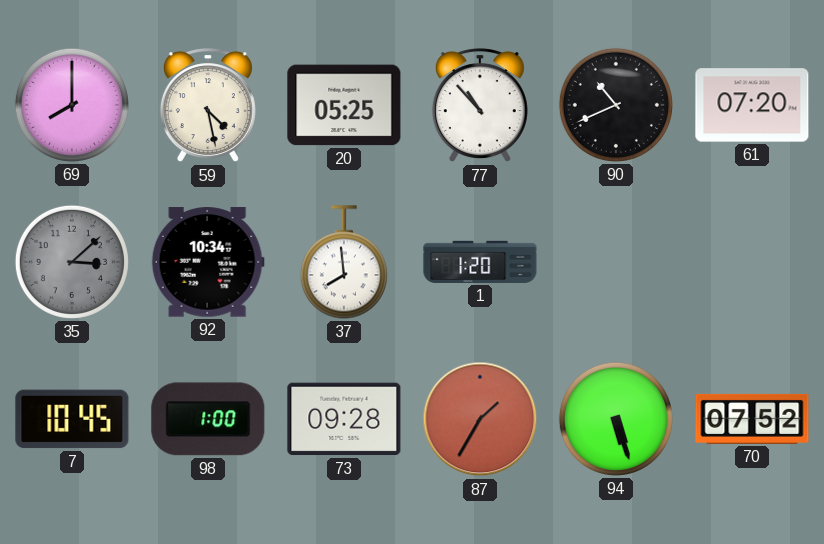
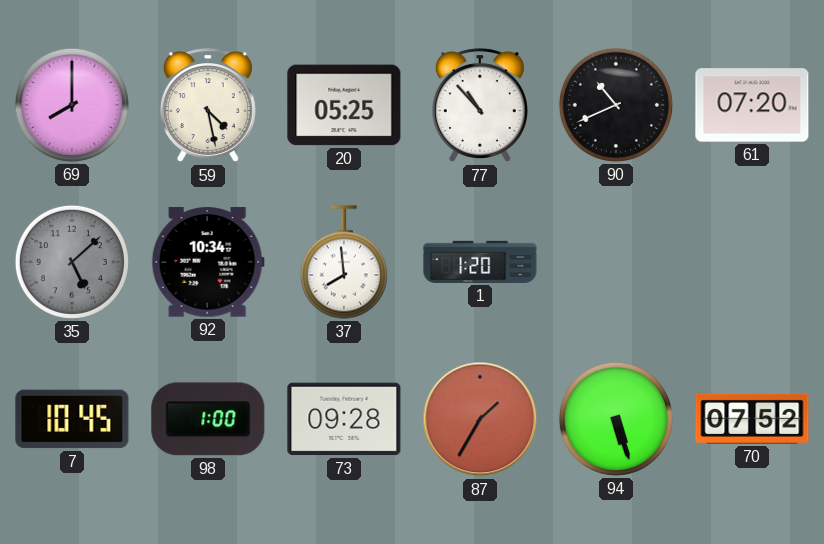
35: 3:08 -> 5:08 (72, 262)
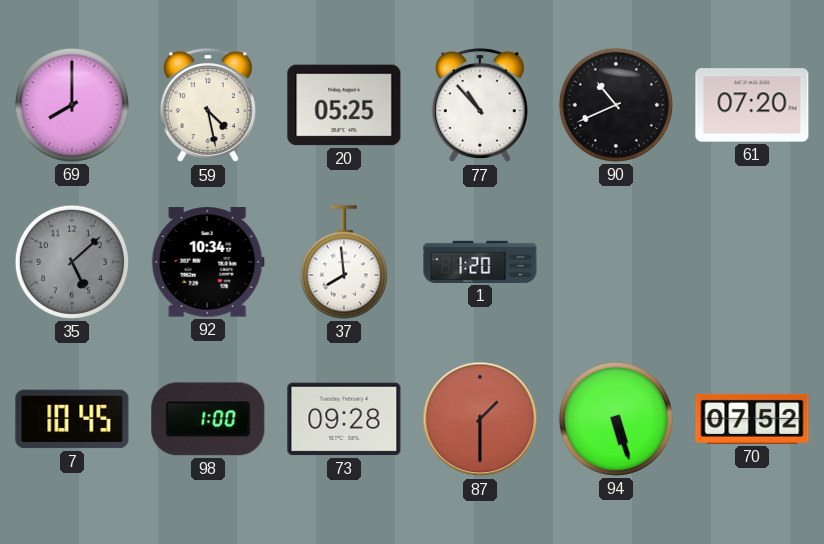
87: 1:35 -> 1:30 (480, 419)
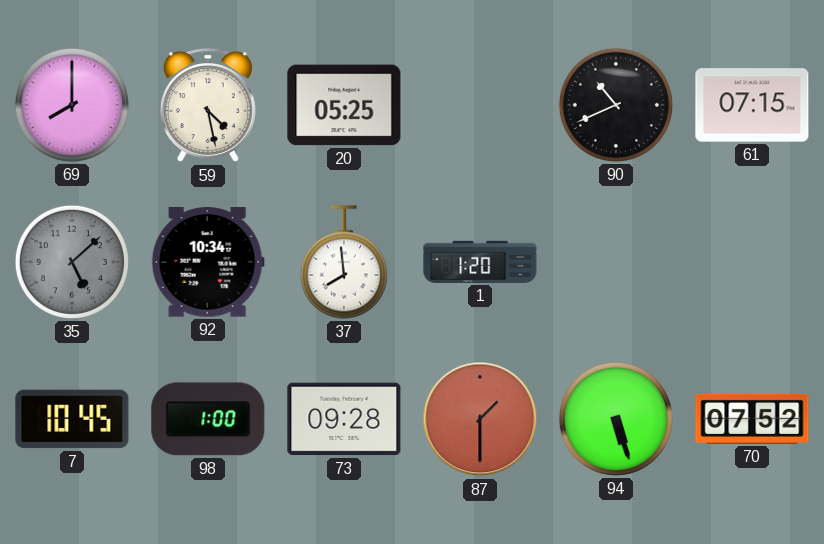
77: 10:53 -> none (480, 106)
61: 07:20 -> 07:15 (752, 105)
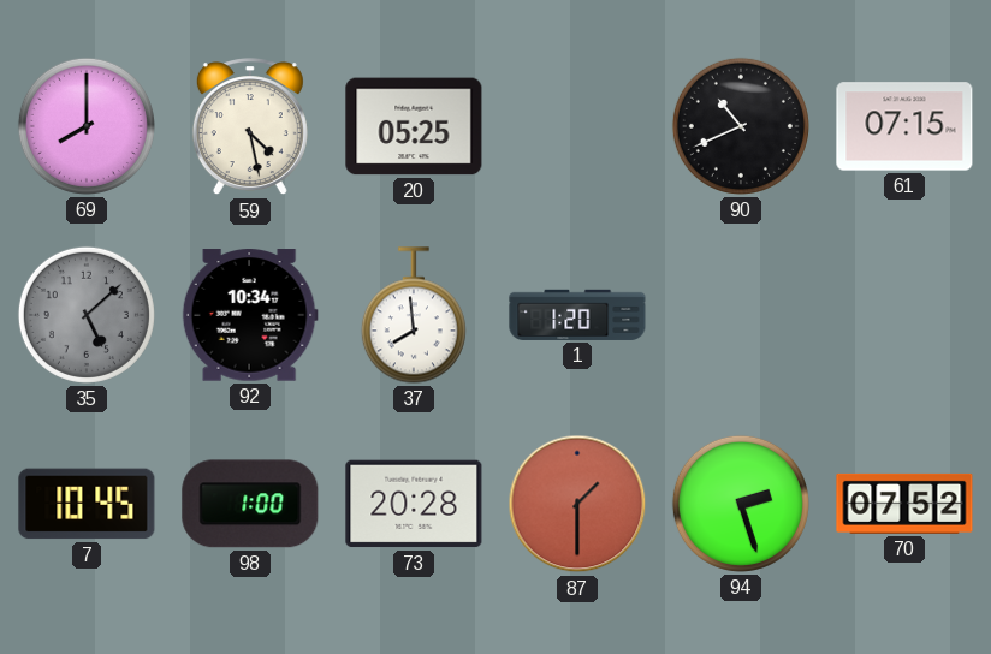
73: 09:28 -> 20:28 (414, 504)
94: 5:27 -> 2:27 (741, 504)
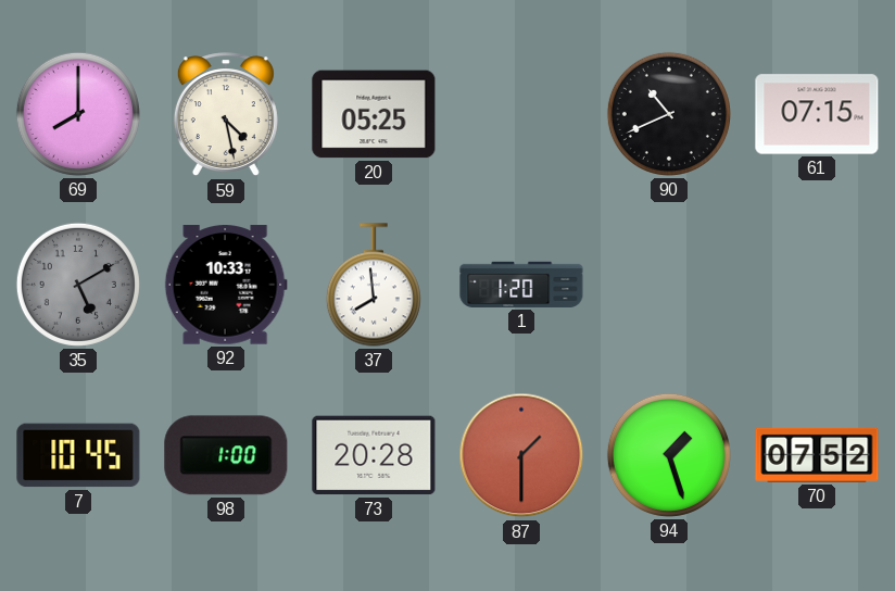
35: 5:08 -> 5:10 (78, 285)
92: 10:34 -> 10:33 (226, 285)
94: 2:27 -> 1:27 (669, 455)
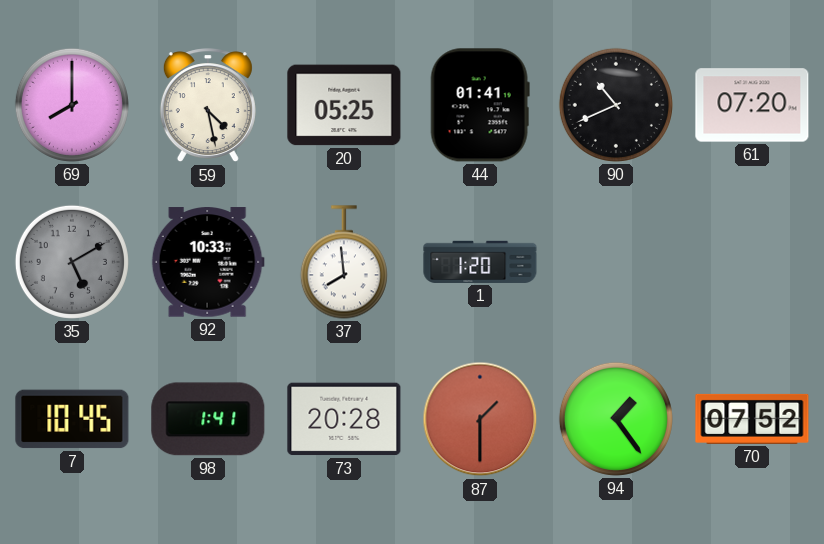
44: none -> 01:41 (480, 105)
61: 07:15 -> 07:20 (752, 105)
98: 1:00 -> 1:41 (208, 419)
94: 1:27 -> 1:24 (616, 419)
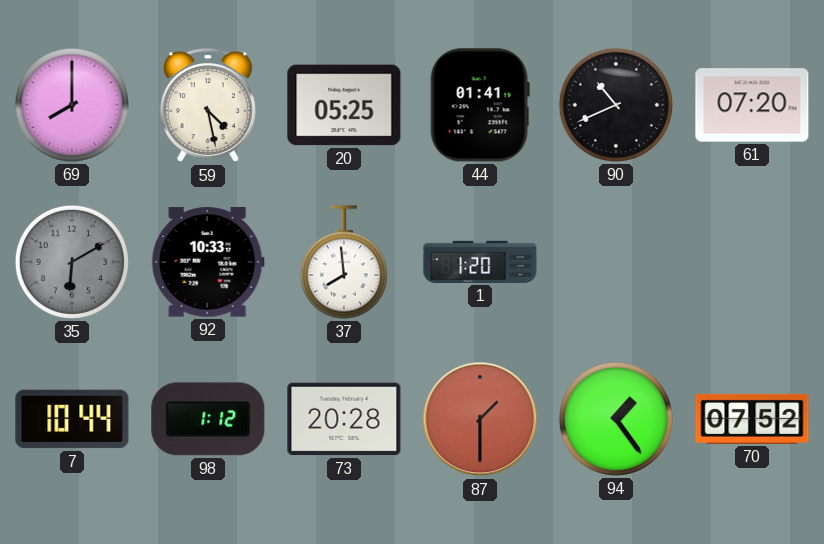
35: 5:10 -> 6:10 (72, 262)
7: 10:45 -> 10:44 (72, 419)
98: 1:41 -> 1:12 (208, 419)
